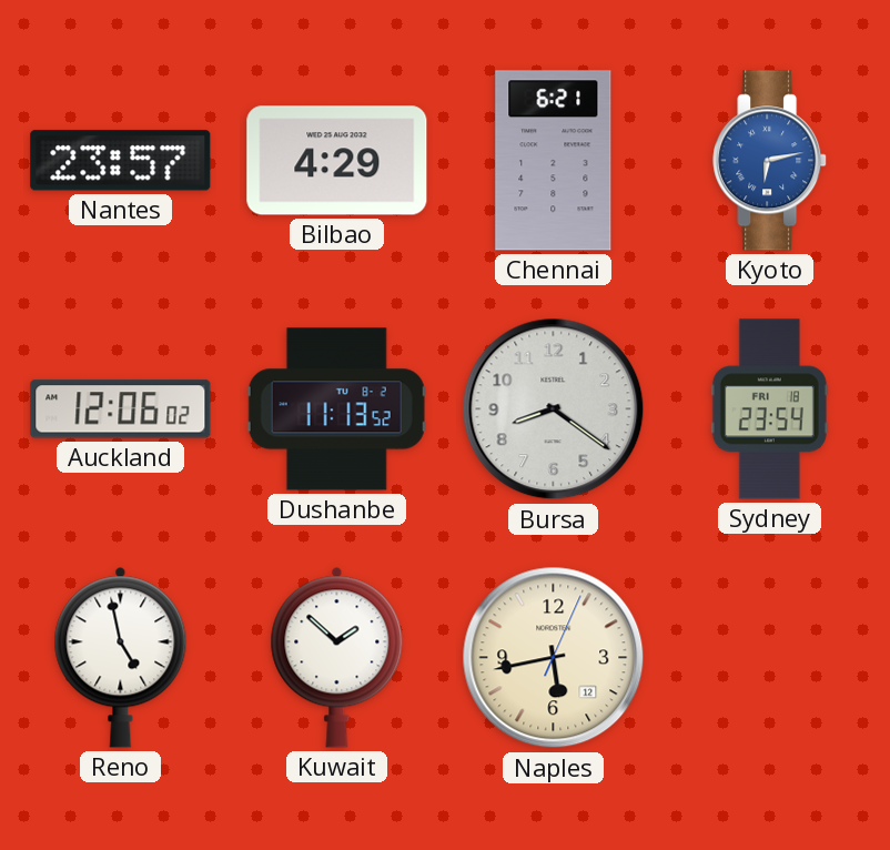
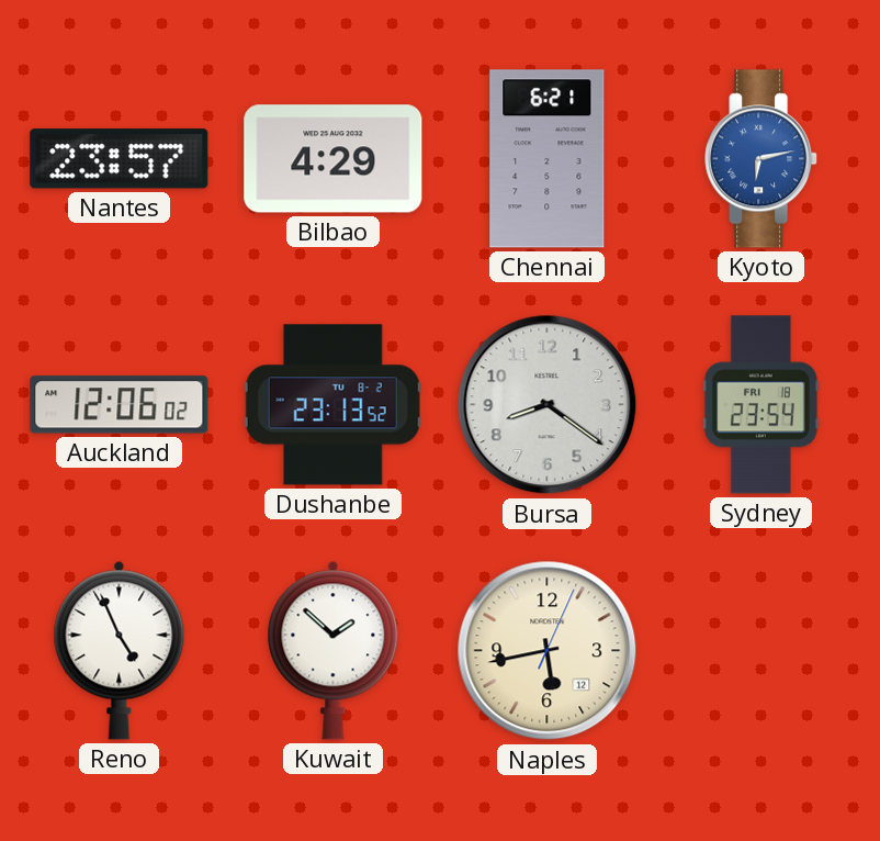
Dushanbe: 11:13 -> 23:13 (332, 405)
Reno: 4:58 -> 4:56 (120, 650)
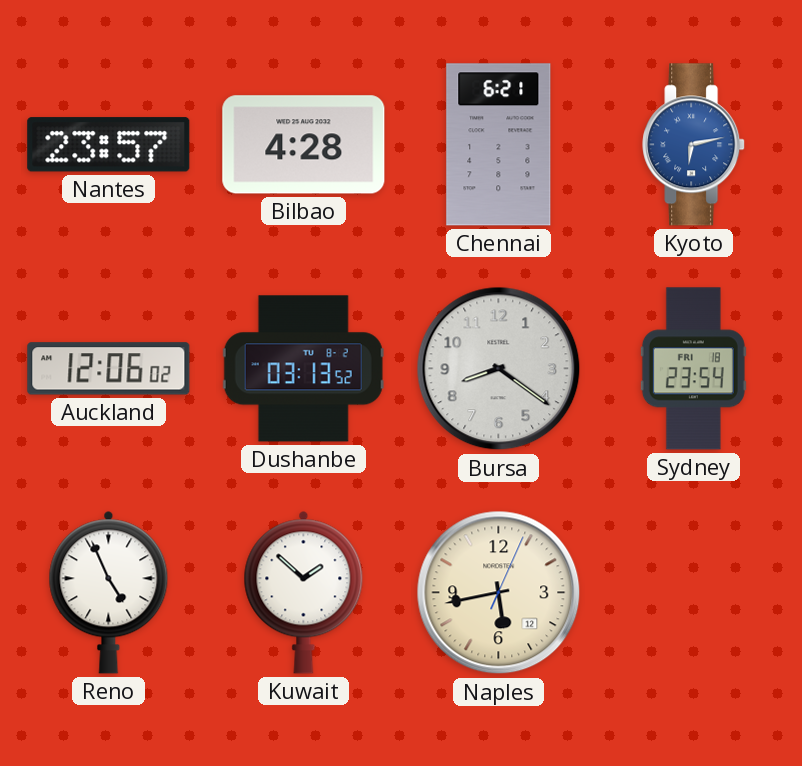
Bilbao: 4:29 -> 4:28 (304, 145)
Dushanbe: 23:13 -> 03:13 (303, 369)
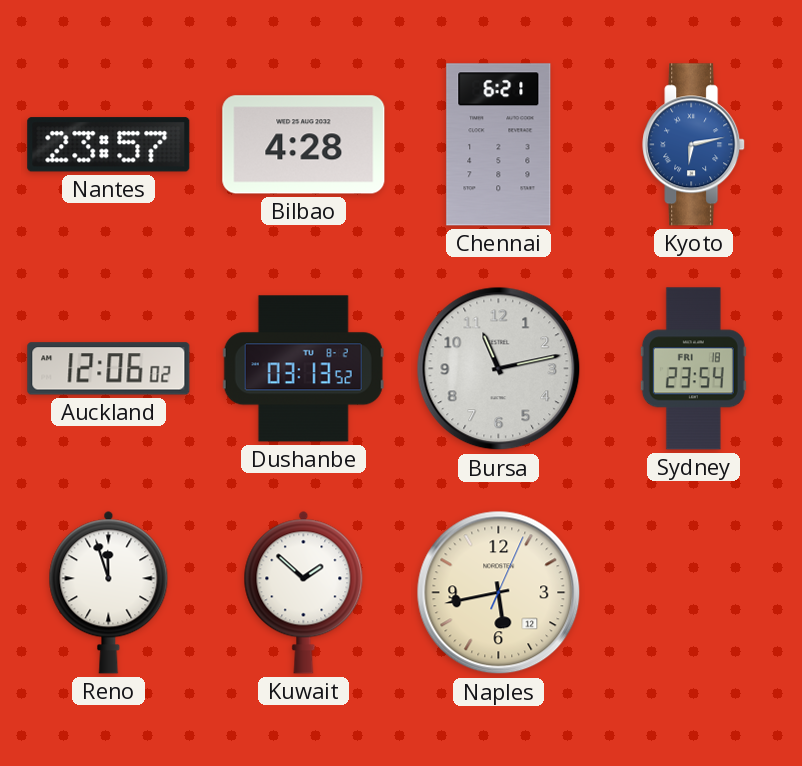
Bursa: 8:21 -> 11:13 (499, 369)
Reno: 4:56 -> 11:57 (109, 592)
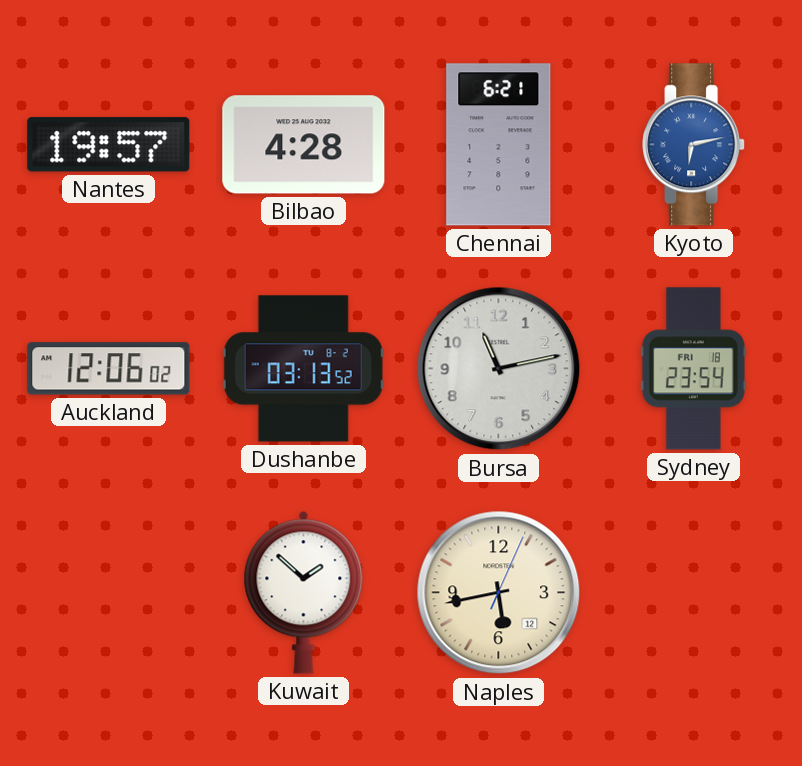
Nantes: 23:57 -> 19:57 (109, 145)
Reno: 11:57 -> none (109, 592)
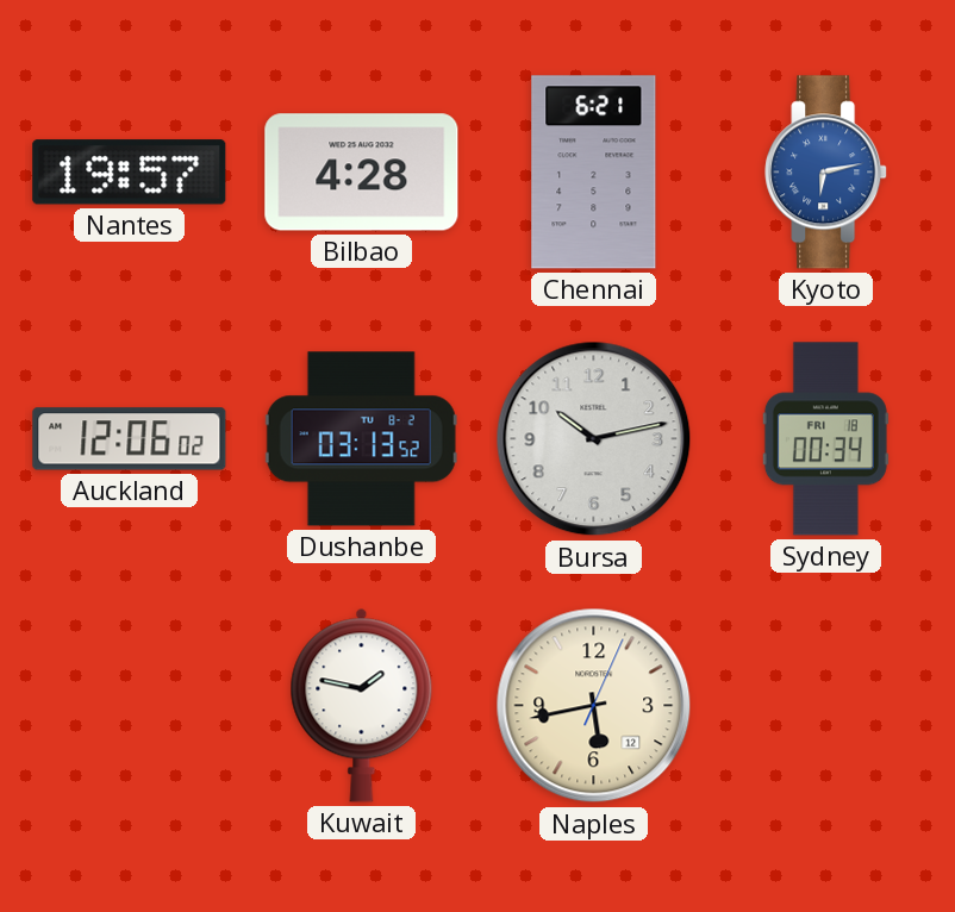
Bursa: 11:13 -> 10:13 (594, 439)
Sydney: 23:54 -> 00:34 (825, 439)
Kuwait: 1:52 -> 1:47 (362, 705)
